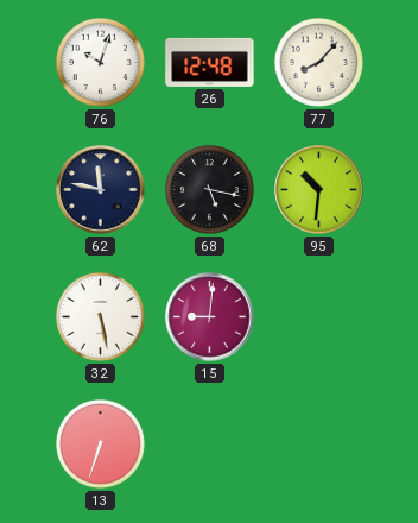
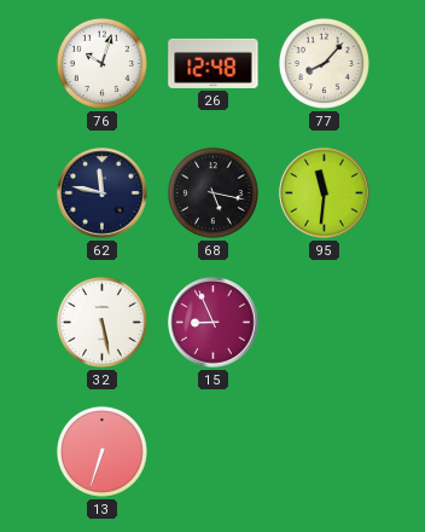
95: 10:31 -> 11:31 (325, 193)
15: 9:01 -> 8:56 (214, 323)
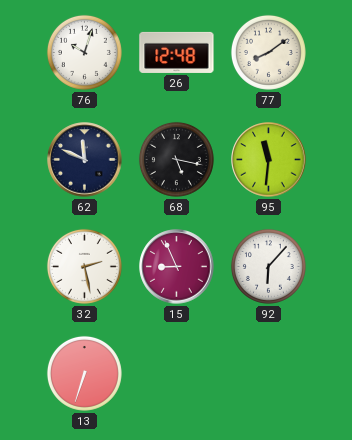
77: 8:07 -> 8:09 (268, 52)
62: 11:47 -> 11:49 (85, 160)
32: 5:28 -> 2:28 (84, 266)
92: none -> 6:07 (268, 266)
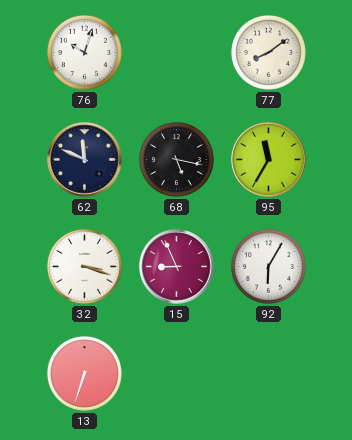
26: 12:48 -> none (177, 52)
95: 11:31 -> 11:35 (269, 160)
32: 2:28 -> 3:18 (84, 266)
92: 6:07 -> 6:05 (268, 266)
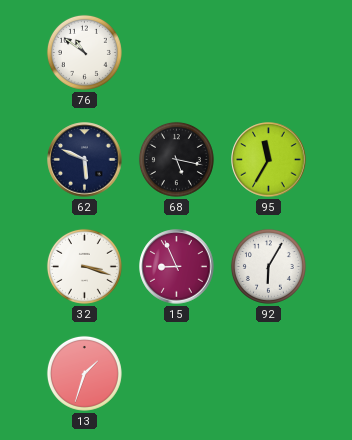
76: 10:03 -> 10:51 (84, 52)
77: 8:09 -> none (268, 52)
62: 11:49 -> 5:49 (85, 160)
13: 6:33 -> 1:33 (84, 373)
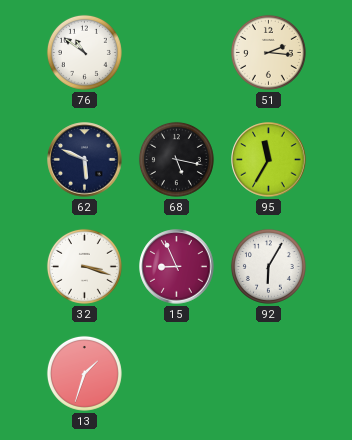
51: none -> 2:16 (268, 52)
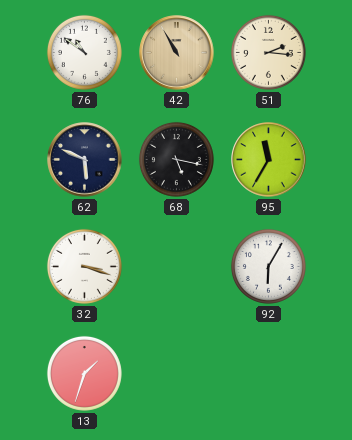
42: none -> 10:55 (177, 53)
15: 8:56 -> none (177, 267)
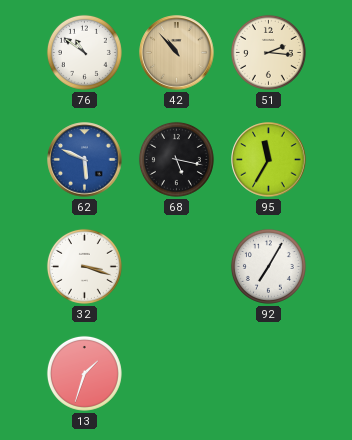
42: 10:55 -> 10:53 (177, 53)
62 dial: navy -> blue (85, 160)
92: 6:05 -> 7:05 (268, 266)
